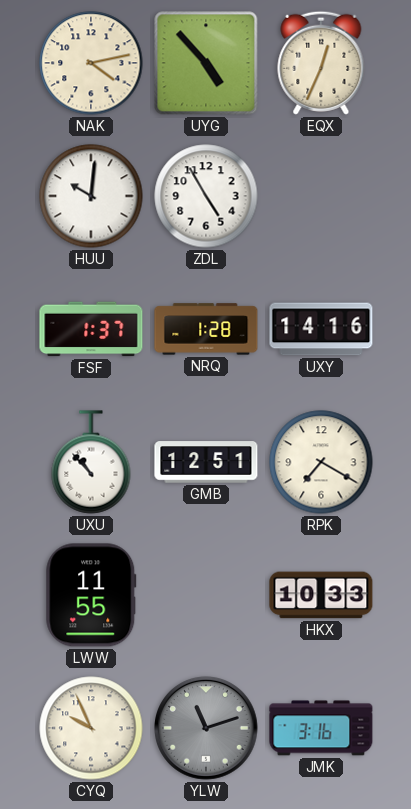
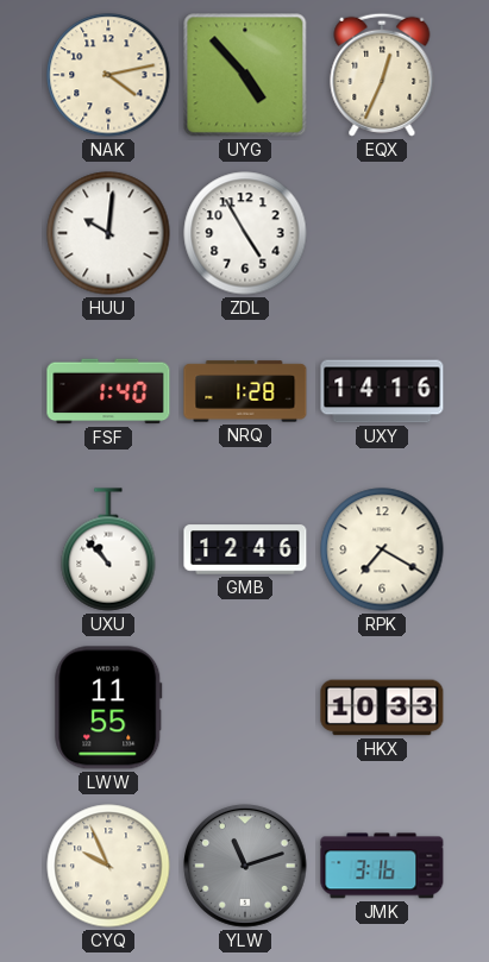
FSF: 1:37 -> 1:40 (108, 391)
GMB: 12:51 -> 12:46 (245, 549)
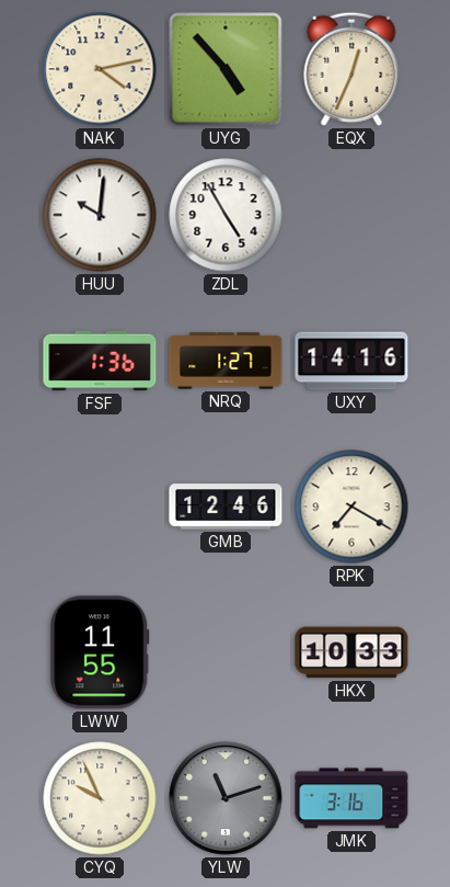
FSF: 1:40 -> 1:36 (100, 361)
NRQ: 1:28 -> 1:27 (226, 361)
UXU: 10:53 -> none (108, 549)
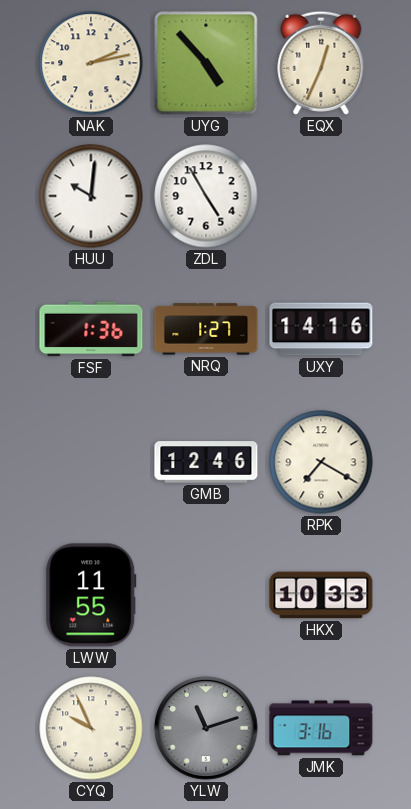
NAK: 4:13 -> 2:13 (91, 63)
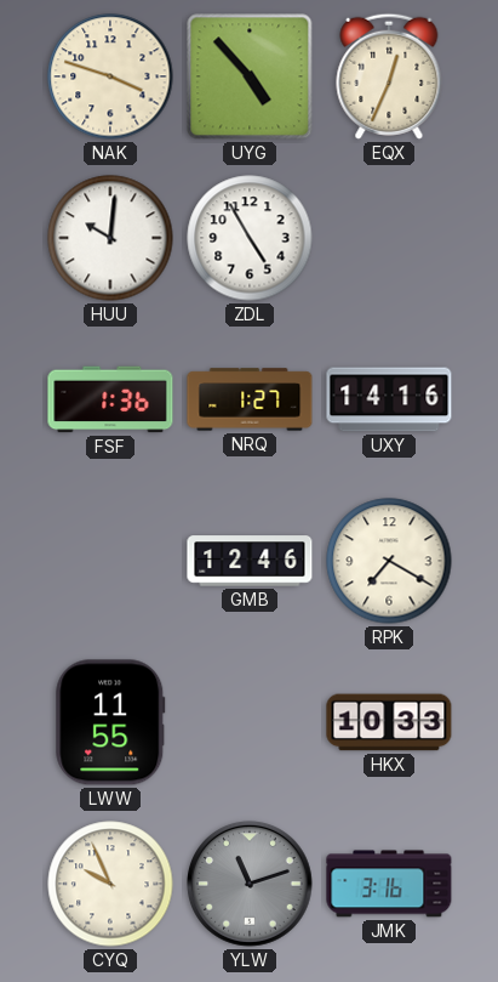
NAK: 2:13 -> 3:48 (110, 76)
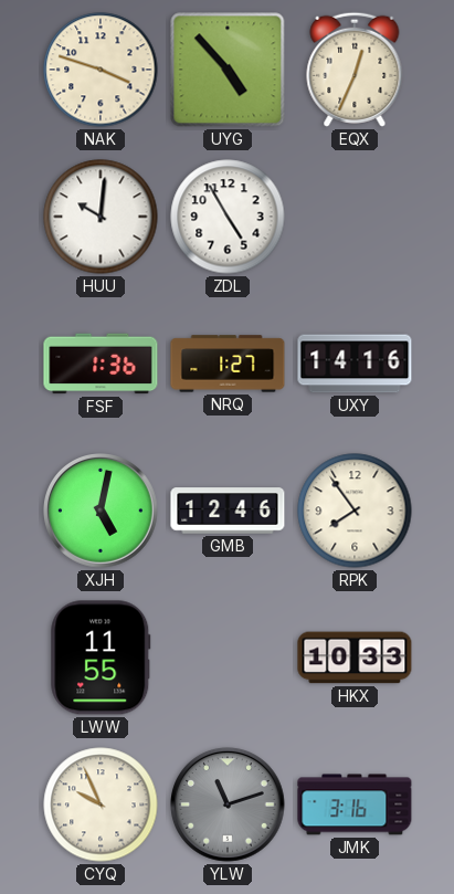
XJH: none -> 5:02 (101, 511)
RPK: 7:20 -> 7:54 (355, 511)
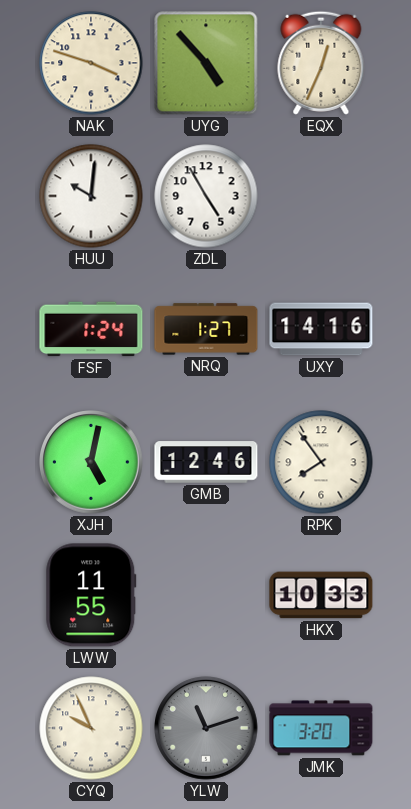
FSF: 1:36 -> 1:24 (91, 329)
JMK: 3:16 -> 3:20 (321, 728)
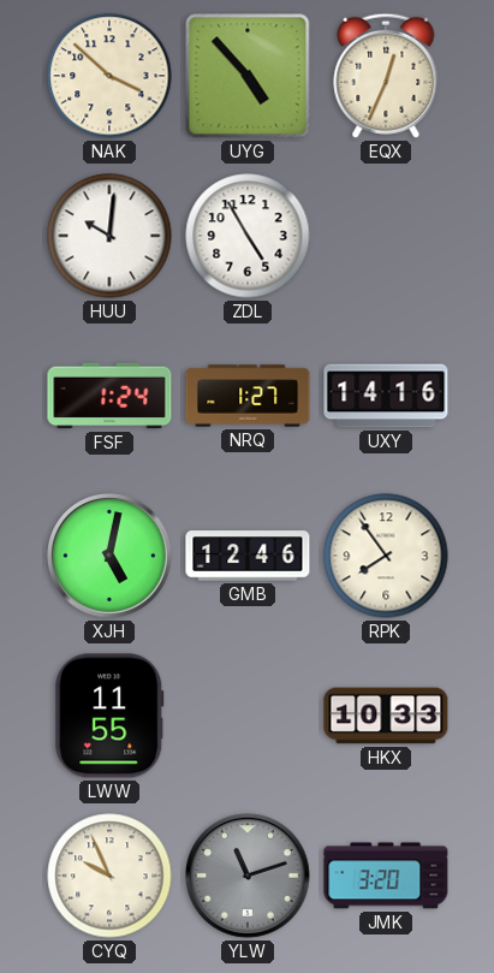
NAK: 3:48 -> 3:52 (109, 76)
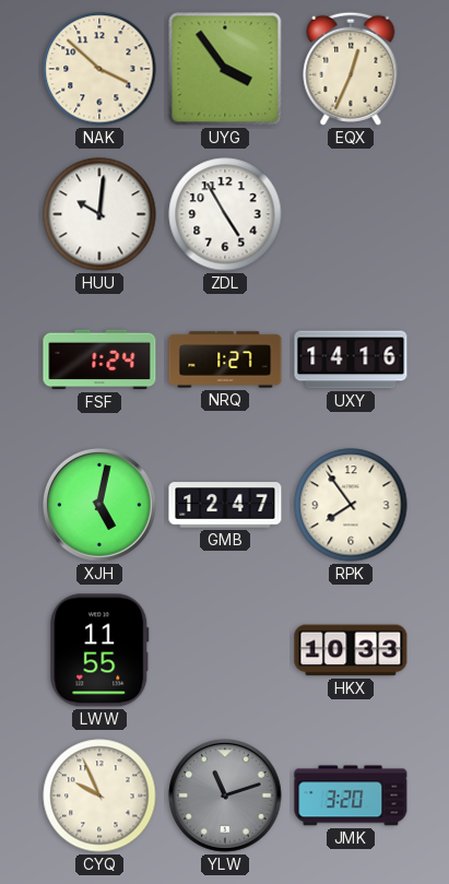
UYG: 4:53 -> 3:54 (225, 69)
GMB: 12:46 -> 12:47 (225, 505)
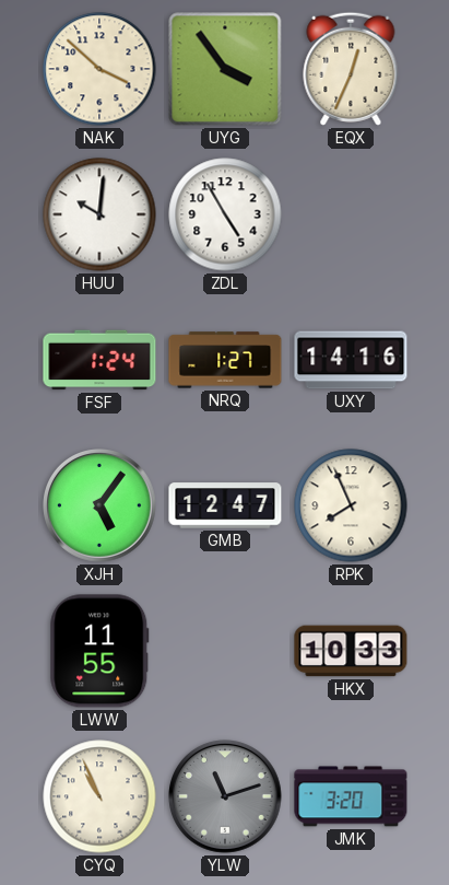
XJH: 5:02 -> 5:06 (99, 505)
RPK: 7:54 -> 7:56 (351, 505)
CYQ: 9:56 -> 10:56 (99, 796)
